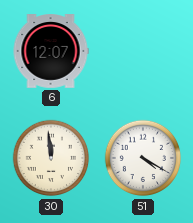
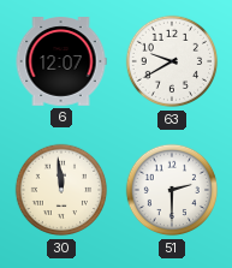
63: none -> 9:40 (172, 61)
51: 4:20 -> 2:30 (172, 190)
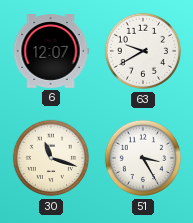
30: 11:59 -> 11:18 (51, 158)
51: 2:30 -> 3:25 (143, 158)
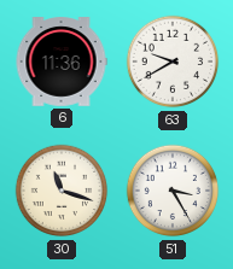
6: 12:07 -> 11:36 (62, 62)
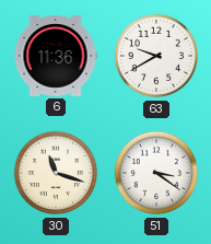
51: 3:25 -> 3:21 (156, 173)
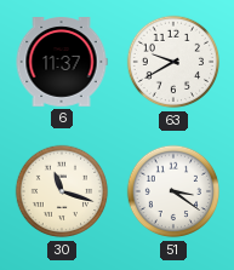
6: 11:36 -> 11:37 (62, 62)
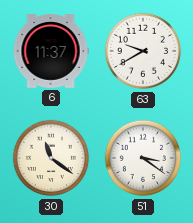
30: 11:18 -> 11:21 (51, 158)
